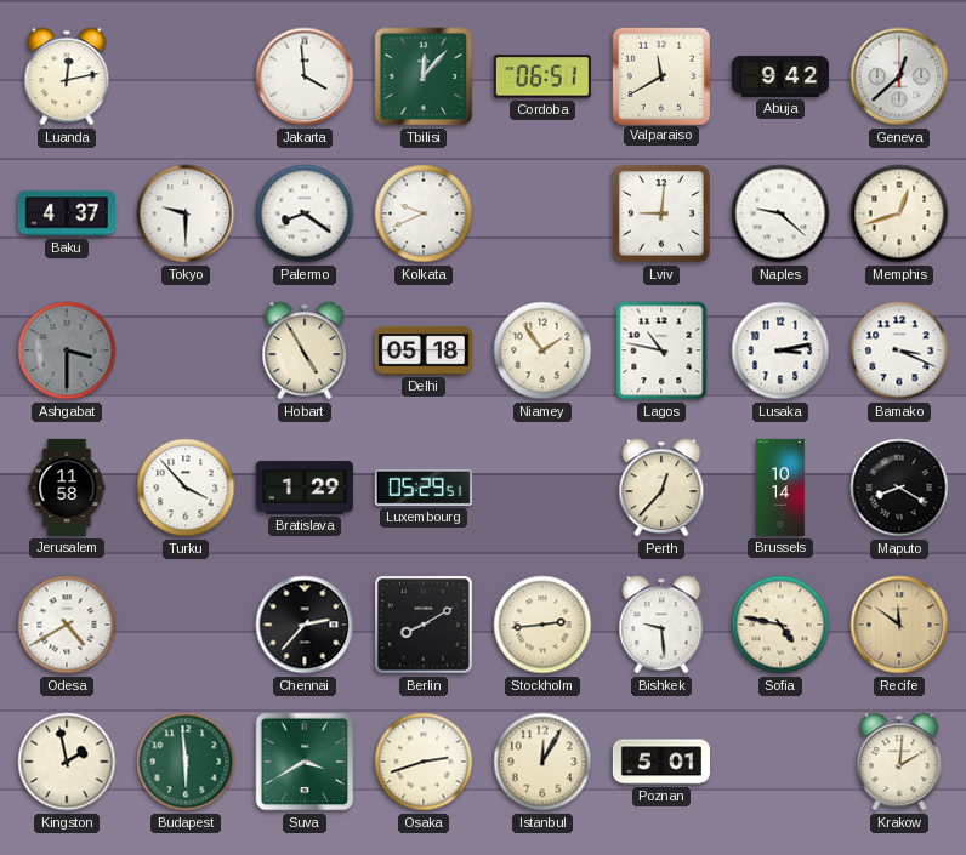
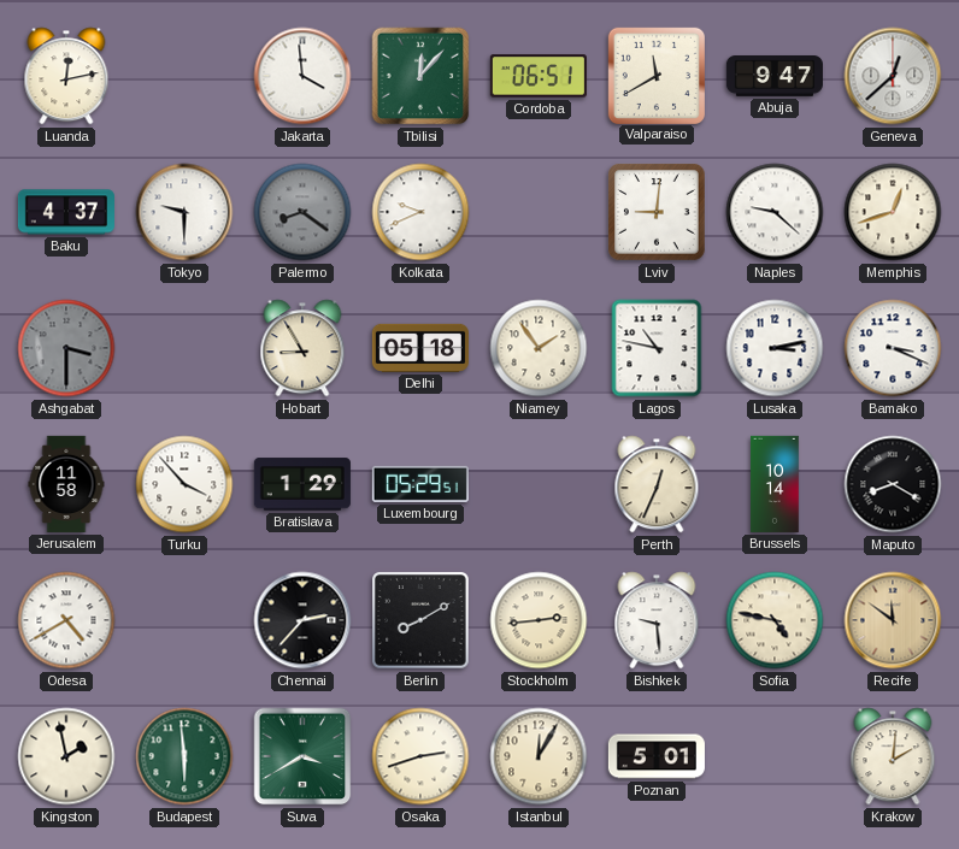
Abuja: 9:42 -> 9:47 (775, 77)
Palermo dial: white -> grey (302, 212)
Hobart: 4:55 -> 8:55 (302, 348)
Perth: 12:37 -> 12:34 (657, 484)
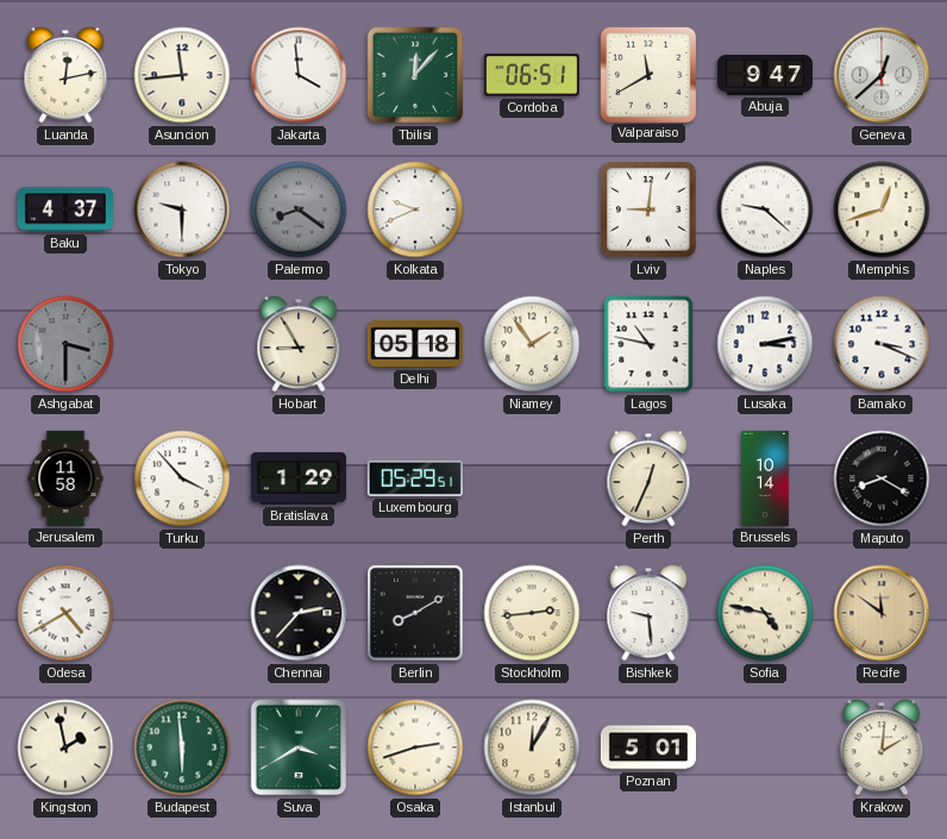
Asuncion: none -> 11:44 (182, 75)
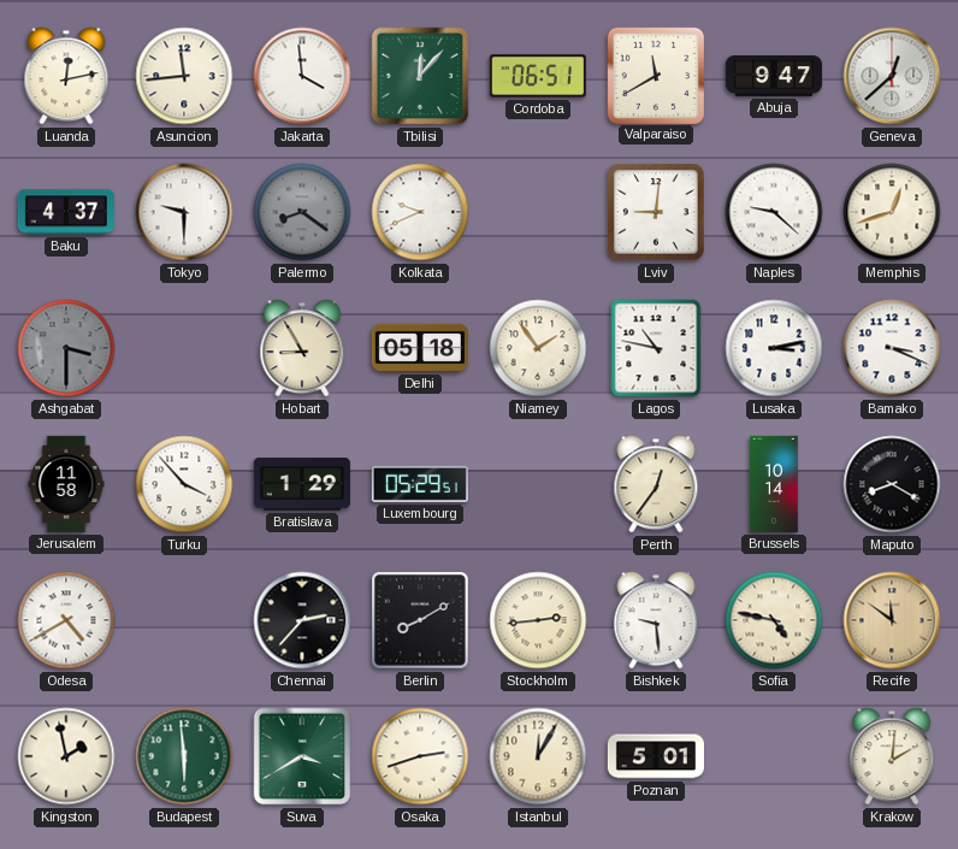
Perth: 12:34 -> 12:36 (656, 484)
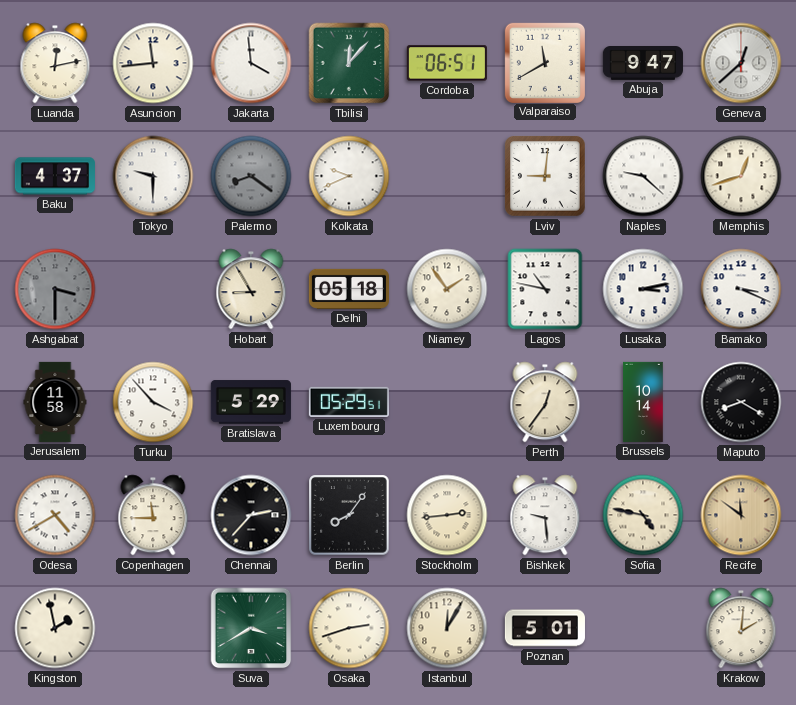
Bratislava: 1:29 -> 5:29 (251, 402)
Copenhagen: none -> 11:45 (153, 515)
Berlin: 8:10 -> 8:06 (349, 515)
Budapest: 5:59 -> none (184, 756)
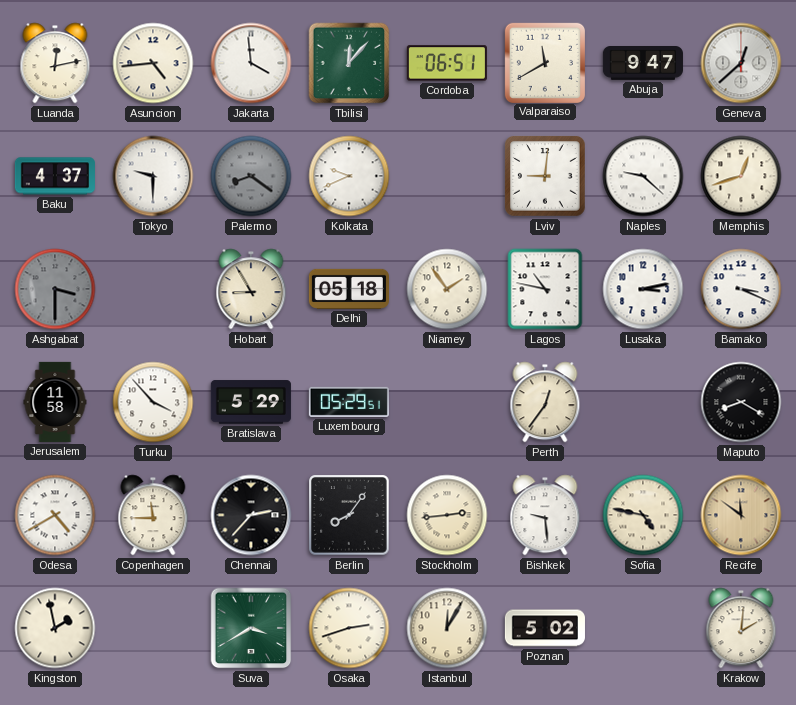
Asuncion: 11:44 -> 4:44 (153, 63)
Brussels: 10:14 -> none (643, 402)
Poznan: 5:01 -> 5:02 (545, 628)
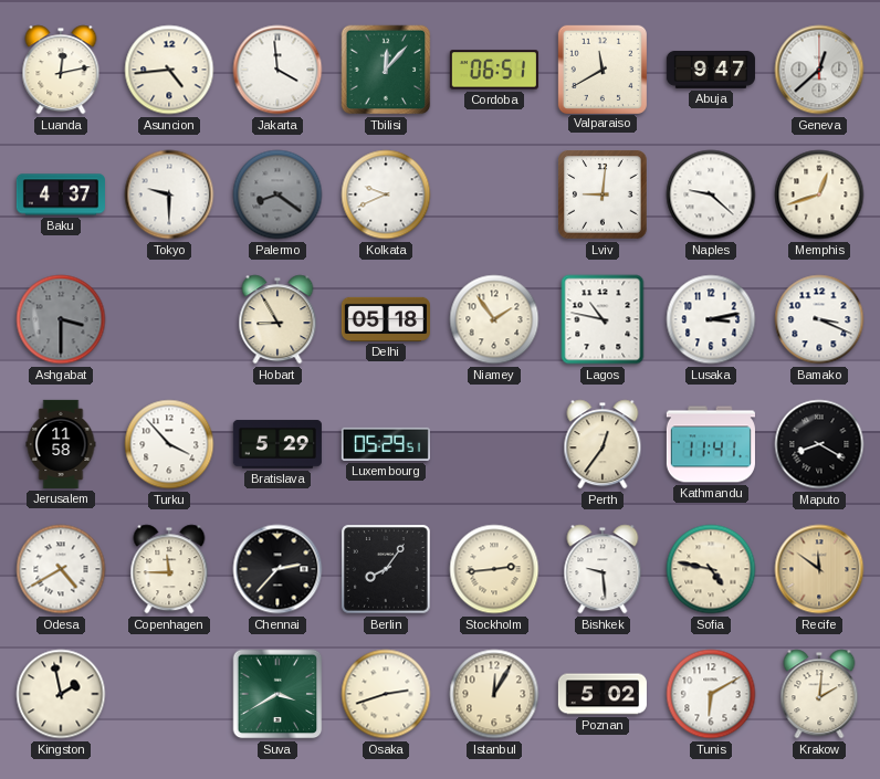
Kathmandu: none -> 11:41 (711, 444)
Tunis: none -> 6:10 (711, 694)
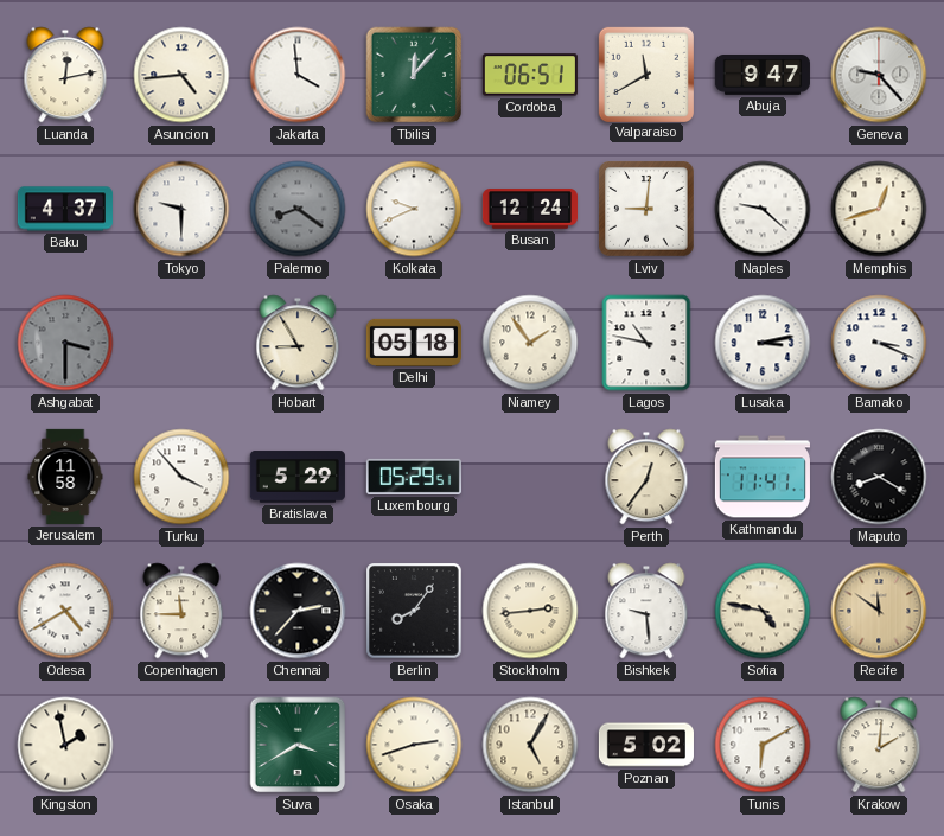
Geneva: 12:38 -> 9:23 (879, 75)
Busan: none -> 12:24 (530, 209)
Istanbul: 12:05 -> 5:05 (530, 745)
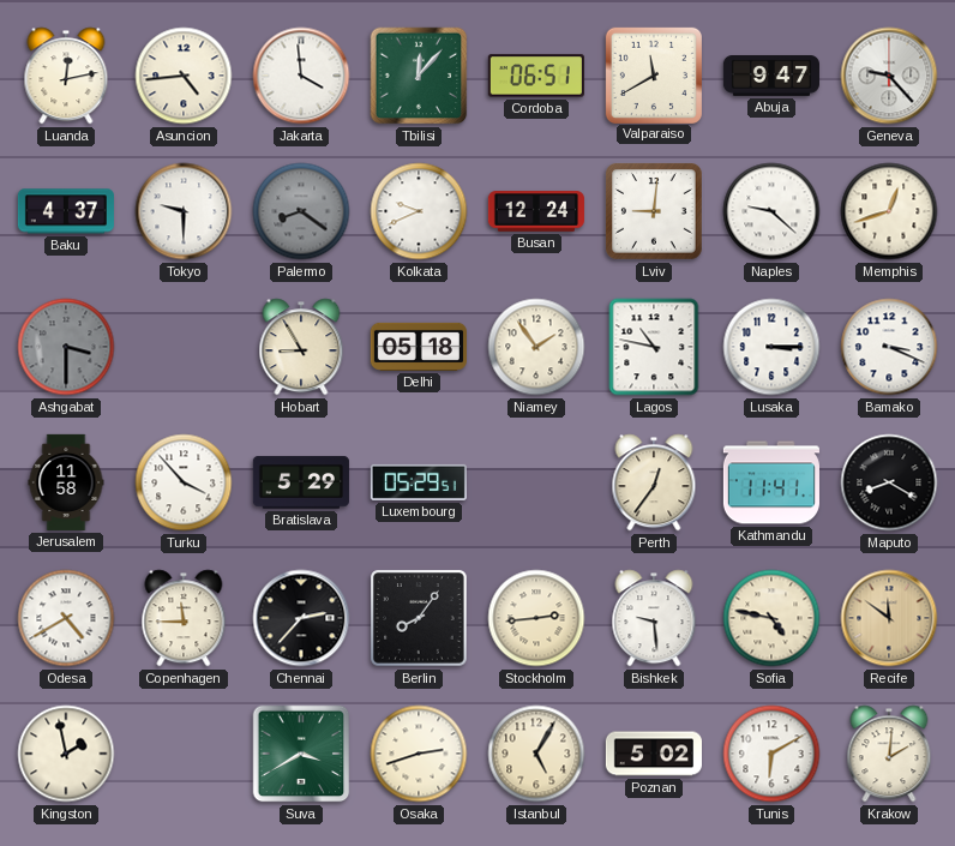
Lusaka: 3:13 -> 3:15 (771, 347)
